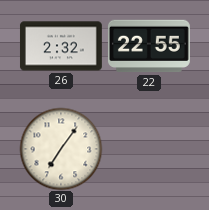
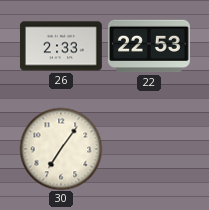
26: 2:32 -> 2:33 (61, 46)
22: 22:55 -> 22:53 (149, 46)
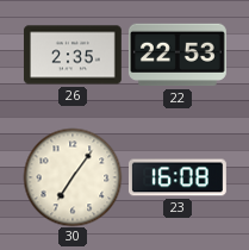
26: 2:33 -> 2:35 (73, 55)
23: none -> 16:08 (178, 177)
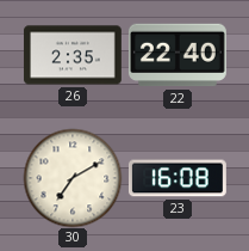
22: 22:53 -> 22:40 (178, 55)
30: 7:06 -> 7:10 (73, 178)
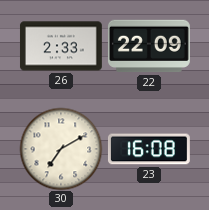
26: 2:35 -> 2:33 (61, 46)
22: 22:40 -> 22:09 (149, 46)
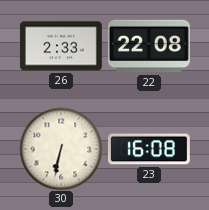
22: 22:09 -> 22:08 (149, 46)
30: 7:10 -> 6:32 (61, 149)
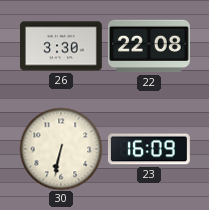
26: 2:33 -> 3:30 (61, 46)
23: 16:08 -> 16:09 (149, 149)
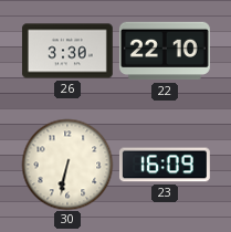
22: 22:08 -> 22:10 (165, 51)
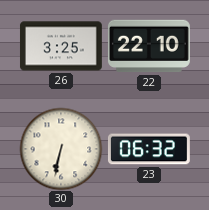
26: 3:30 -> 3:25 (61, 46)
23: 16:09 -> 06:32 (149, 149)
